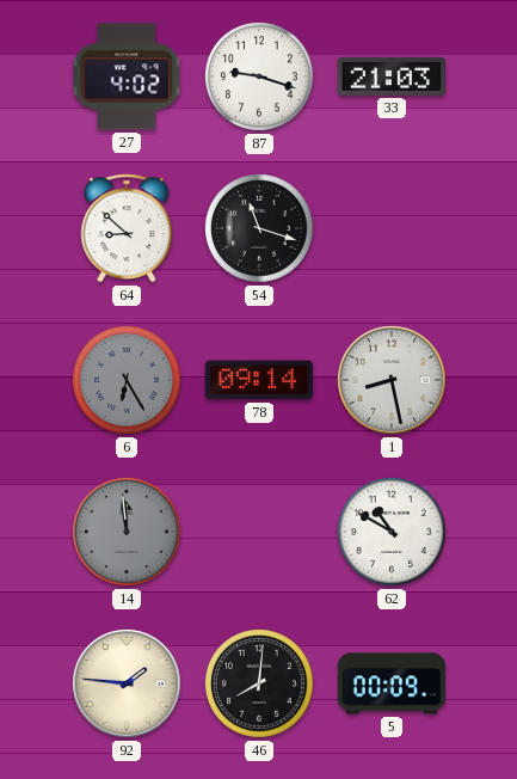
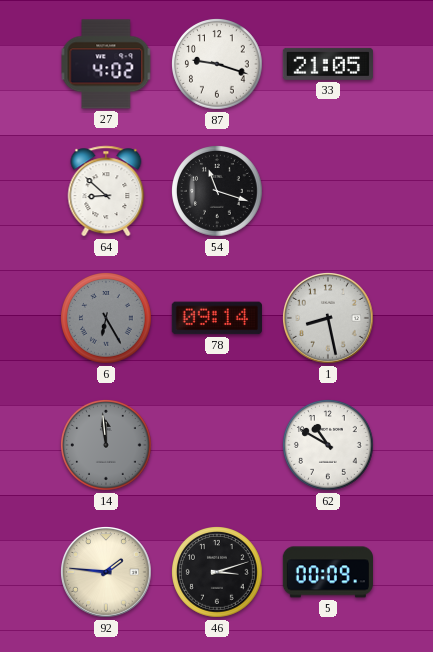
33: 21:03 -> 21:05 (328, 64)
46: 8:01 -> 3:12 (218, 573)
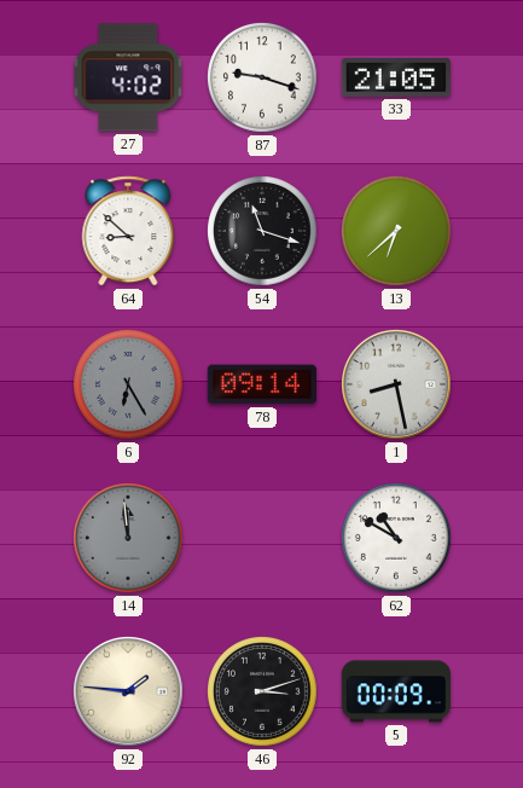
13: none -> 6:38 (397, 232)
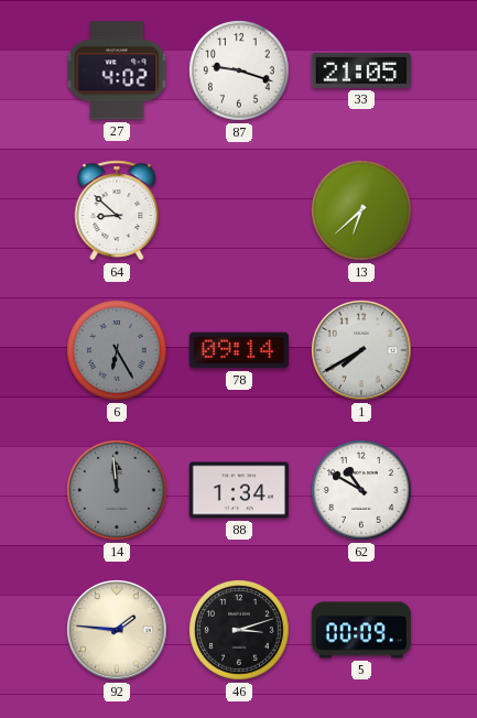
54: 11:18 -> none (263, 232)
1: 8:28 -> 7:40 (362, 351)
88: none -> 1:34 (238, 490)
